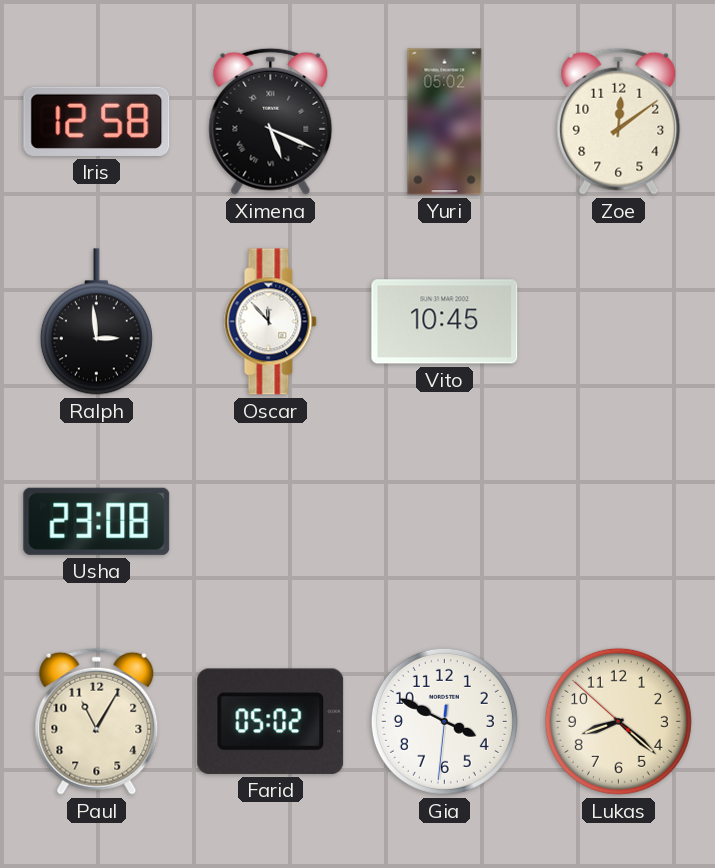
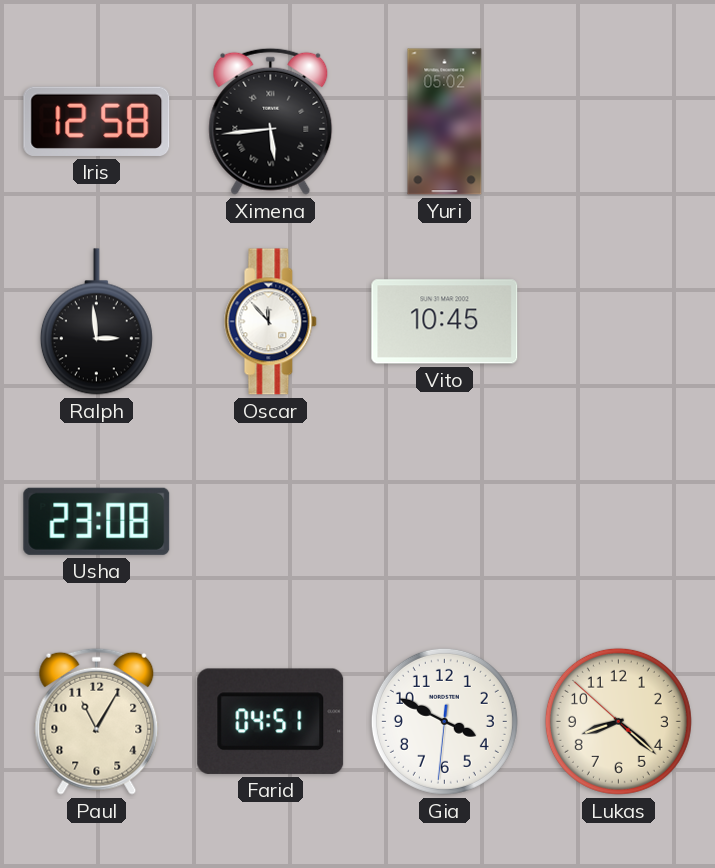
Ximena: 5:19 -> 5:44 (271, 121)
Zoe: 12:09 -> none (619, 121)
Farid: 05:02 -> 04:51 (271, 721)
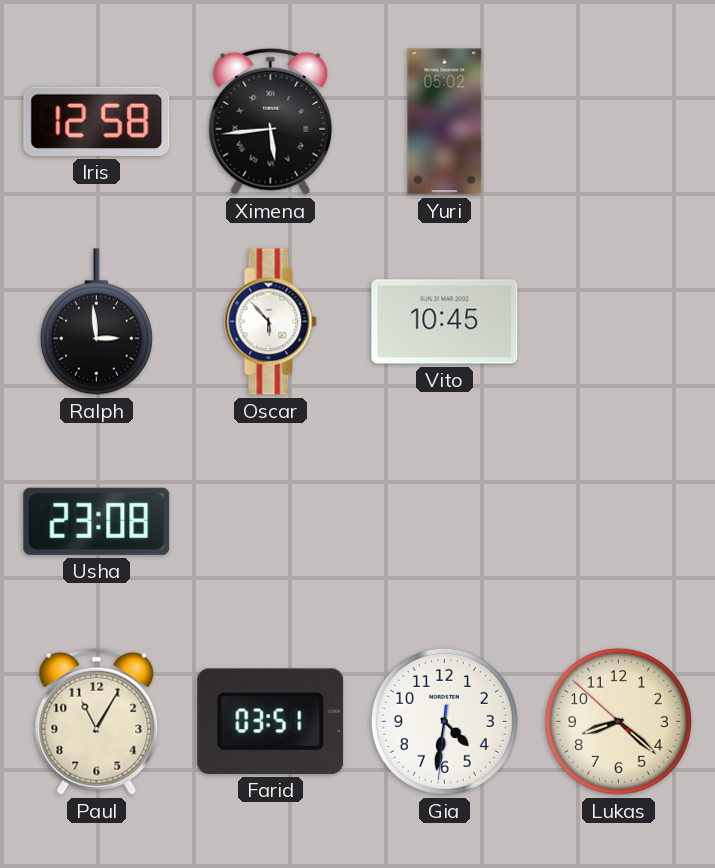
Oscar: 11:53 -> 5:53 (271, 322)
Farid: 04:51 -> 03:51 (271, 721)
Gia: 3:49 -> 4:31 (444, 721)
